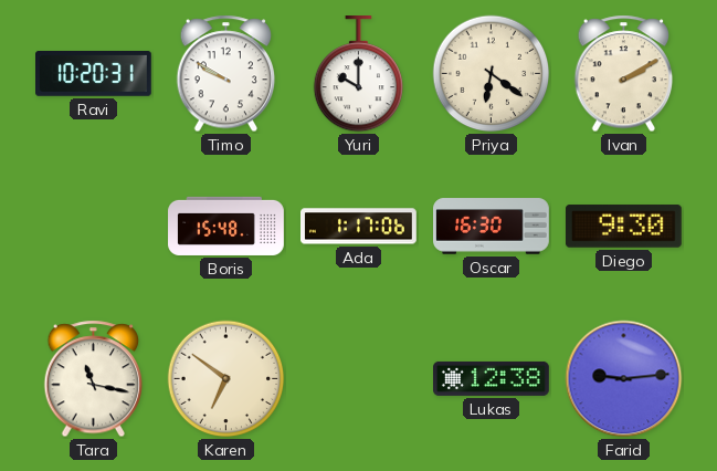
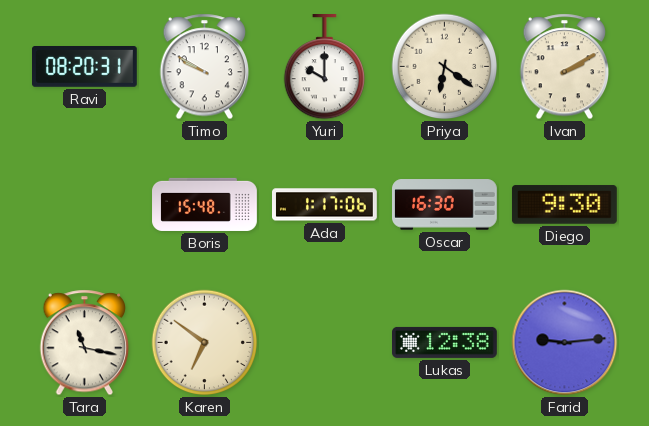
Ravi: 10:20 -> 08:20 (85, 67)
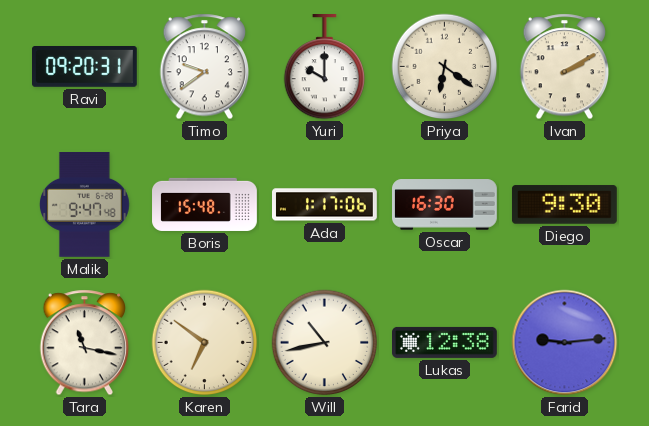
Ravi: 08:20 -> 09:20 (85, 67)
Timo: 9:50 -> 9:39 (205, 67)
Malik: none -> 9:47 (84, 205)
Will: none -> 10:43 (325, 343)
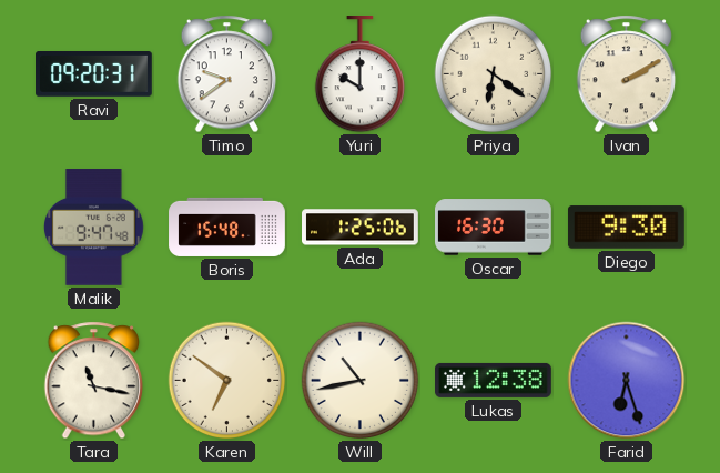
Ada: 1:17 -> 1:25 (361, 228)
Farid: 9:14 -> 6:27 (627, 381)
